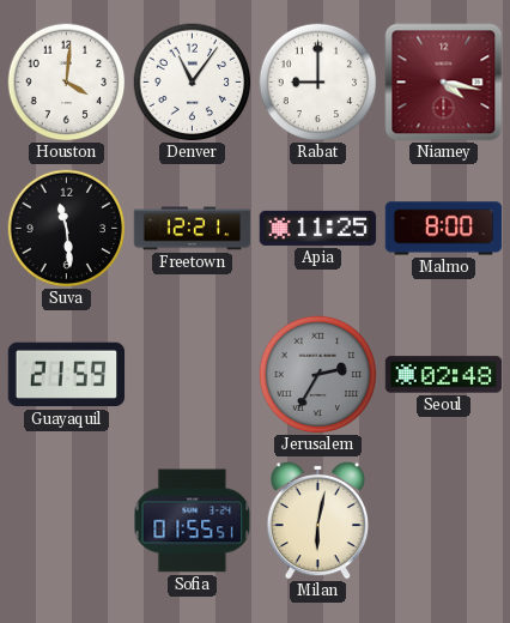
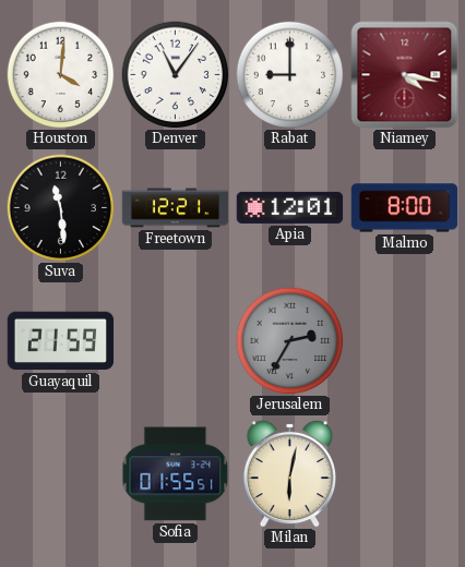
Apia: 11:25 -> 12:01 (290, 207)
Seoul: 02:48 -> none (444, 375)
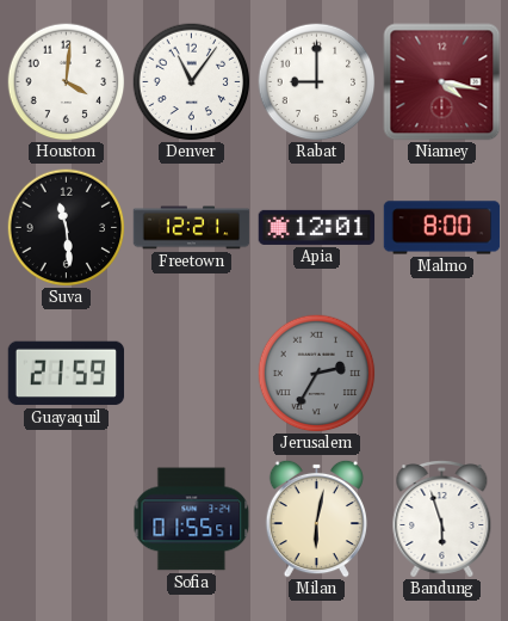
Bandung: none -> 5:57 (442, 519)
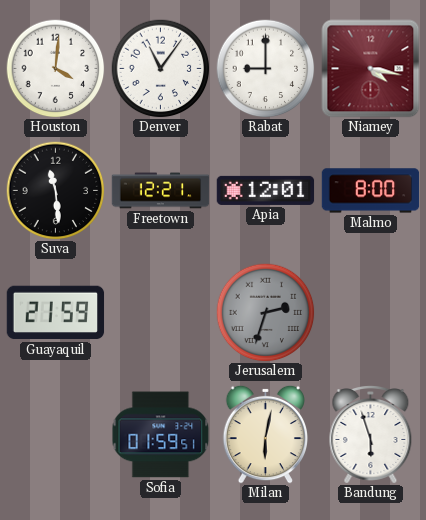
Jerusalem: 2:35 -> 2:33 (266, 313)
Sofia: 01:55 -> 01:59 (161, 435)
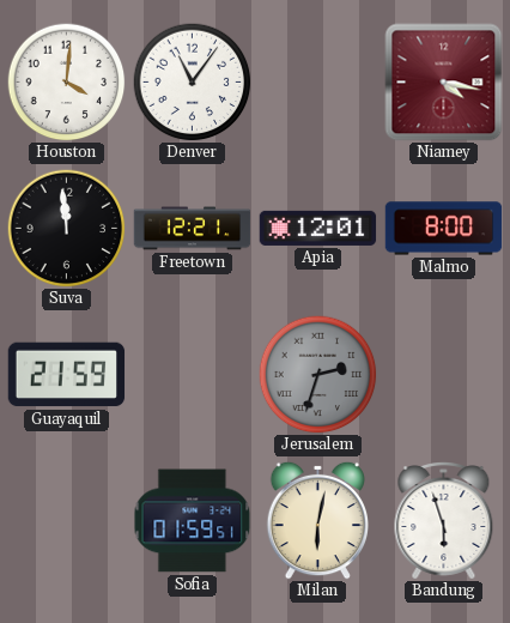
Rabat: 9:00 -> none (266, 69)
Suva: 11:29 -> 11:59 (67, 229)
